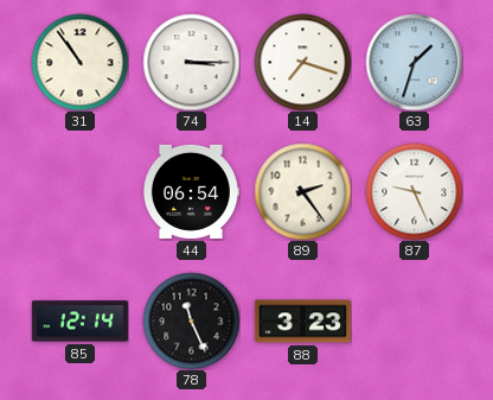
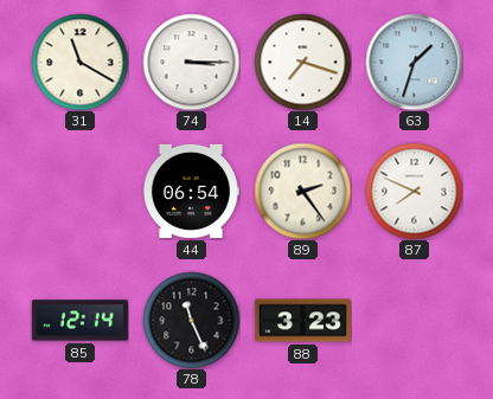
31: 10:54 -> 11:20 (79, 62)
87: 9:26 -> 7:49 (414, 191)
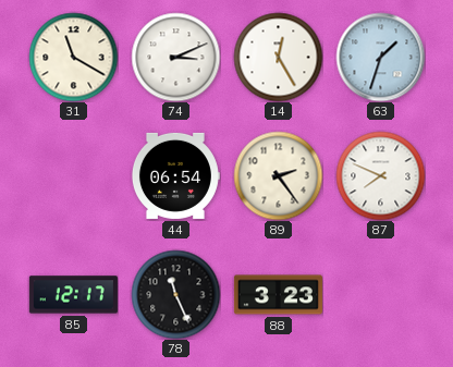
74: 3:15 -> 3:11 (175, 57)
14: 7:18 -> 12:25 (278, 57)
85: 12:14 -> 12:17 (73, 295)
